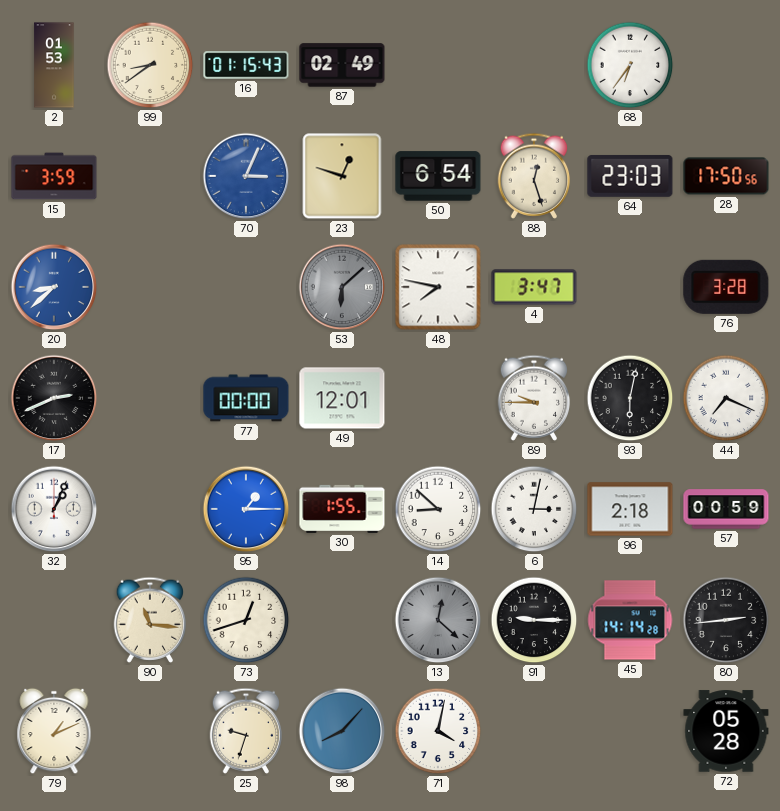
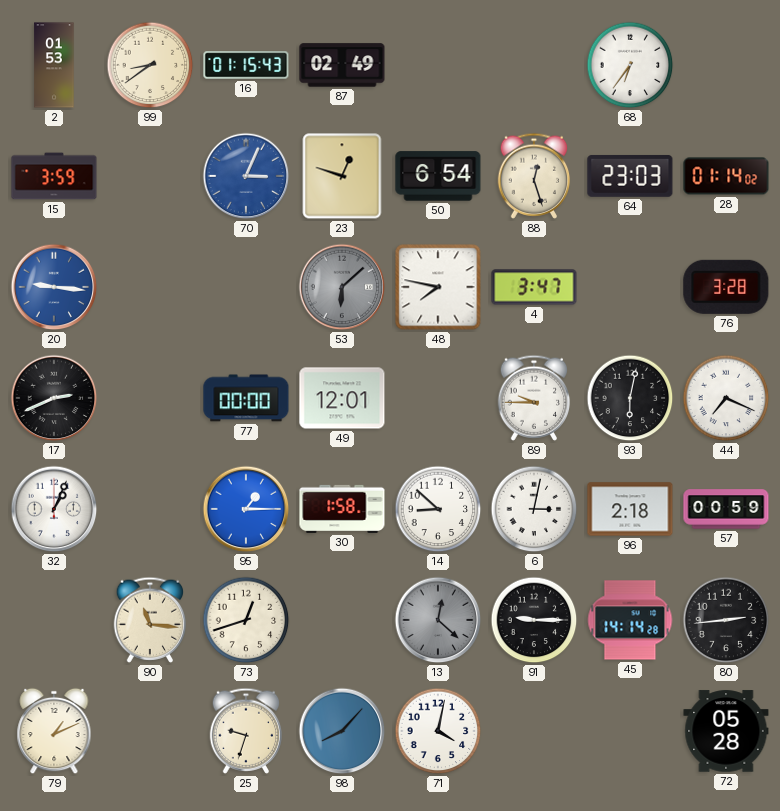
28: 17:50 -> 01:14 (726, 176)
20: 8:38 -> 9:16 (54, 287)
30: 1:55 -> 1:58 (342, 509)
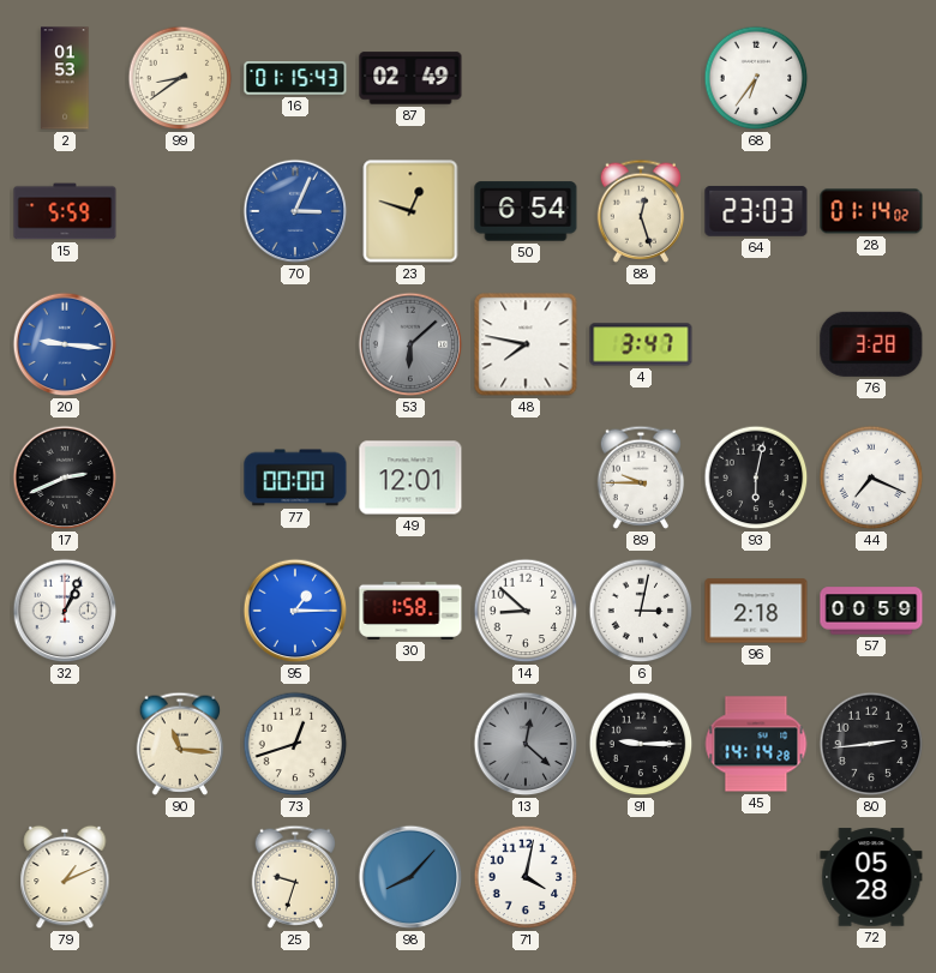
15: 3:59 -> 5:59 (65, 211)
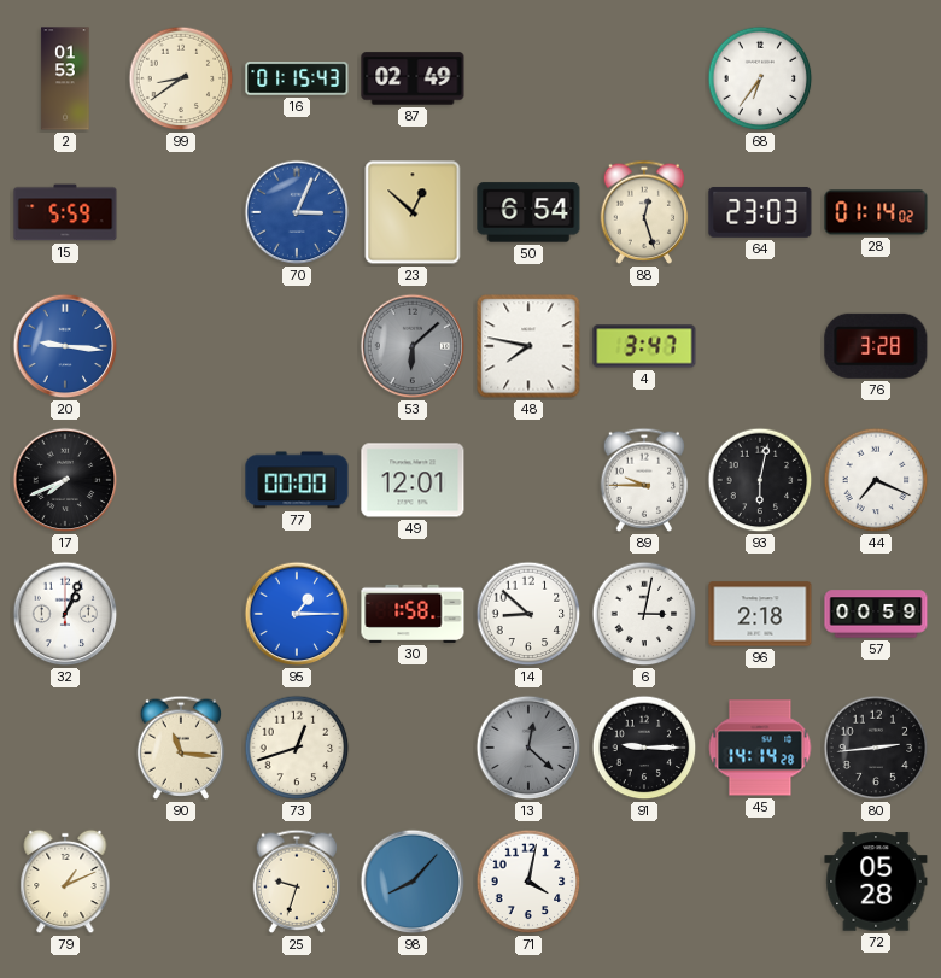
23: 12:48 -> 12:52 (413, 212)
17: 2:41 -> 7:41 (65, 480)
